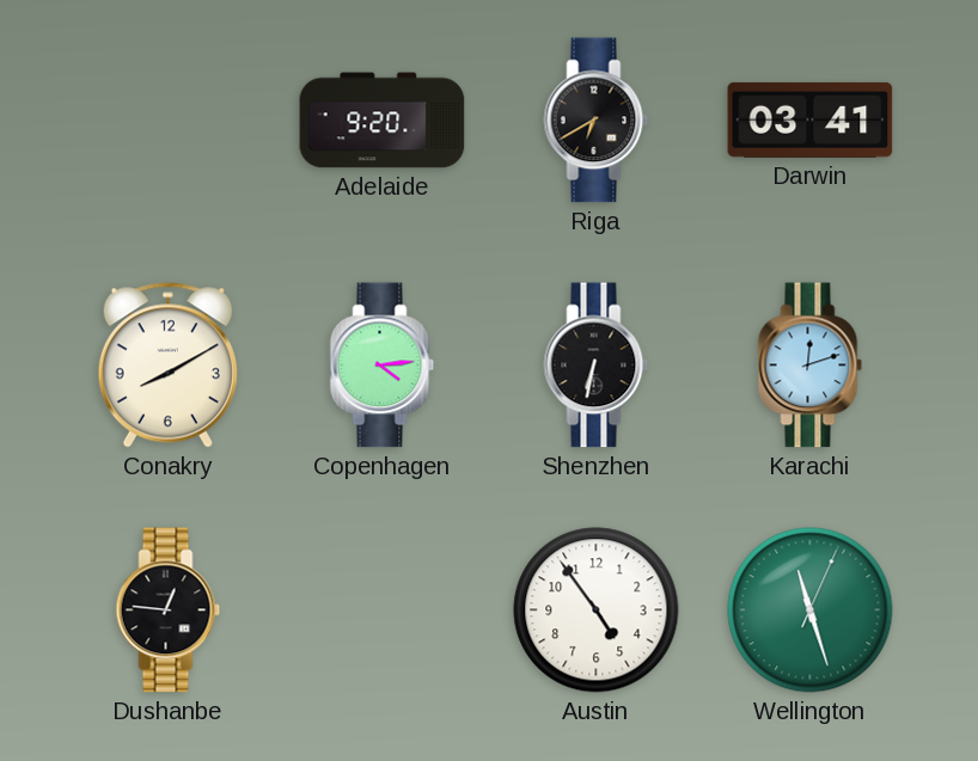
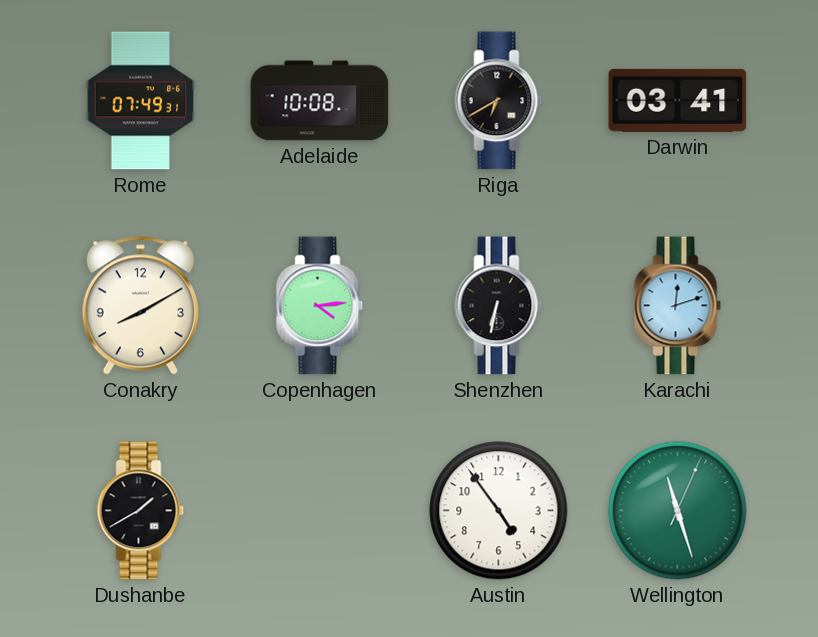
Rome: none -> 07:49 (141, 101)
Adelaide: 9:20 -> 10:08 (320, 101)
Dushanbe: 12:46 -> 1:40 (141, 511)
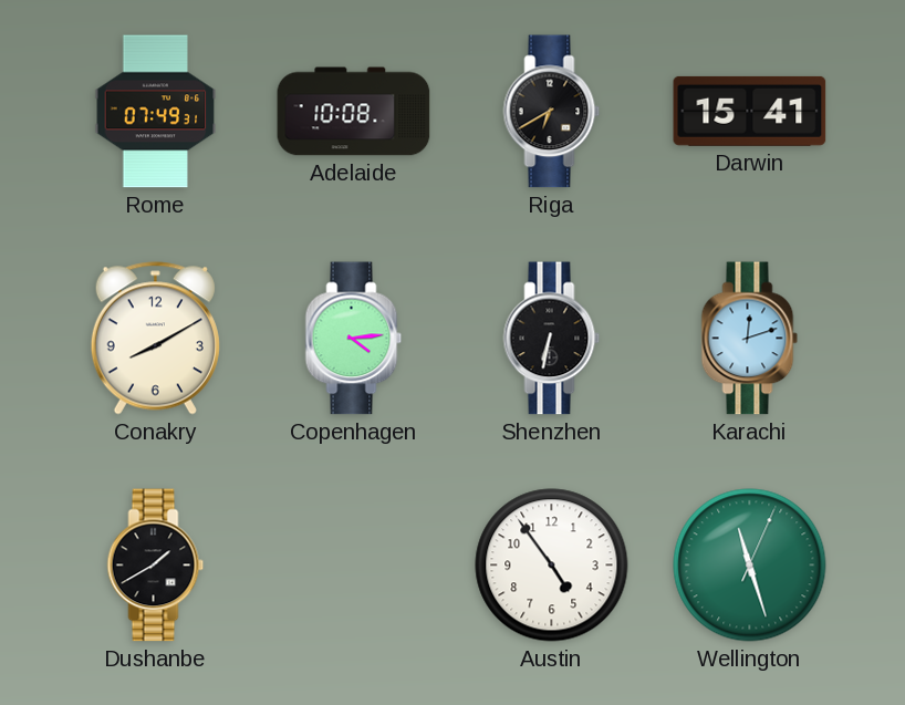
Darwin: 03:41 -> 15:41 (750, 111)
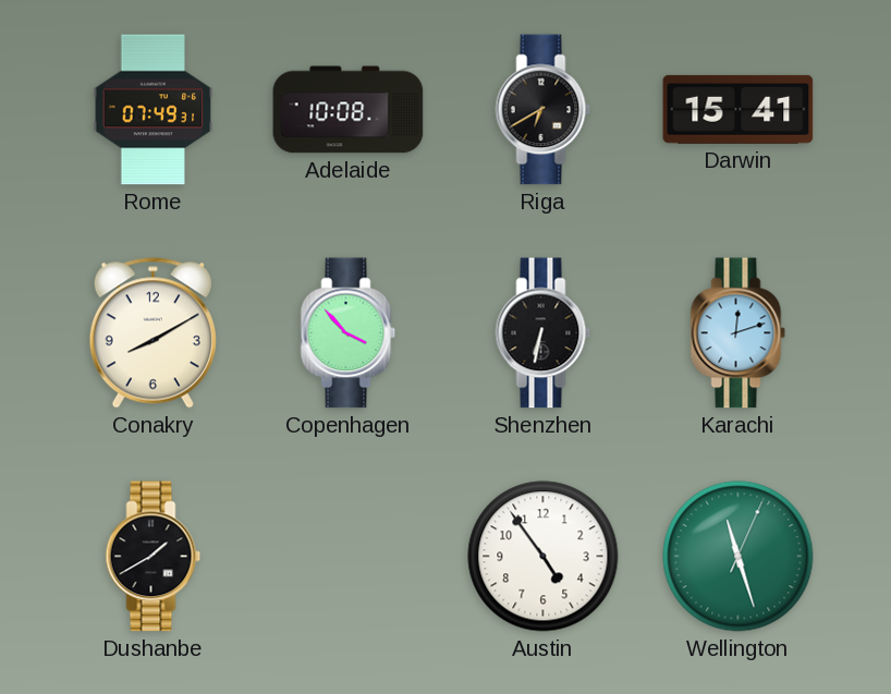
Copenhagen: 4:14 -> 3:53 (349, 333)
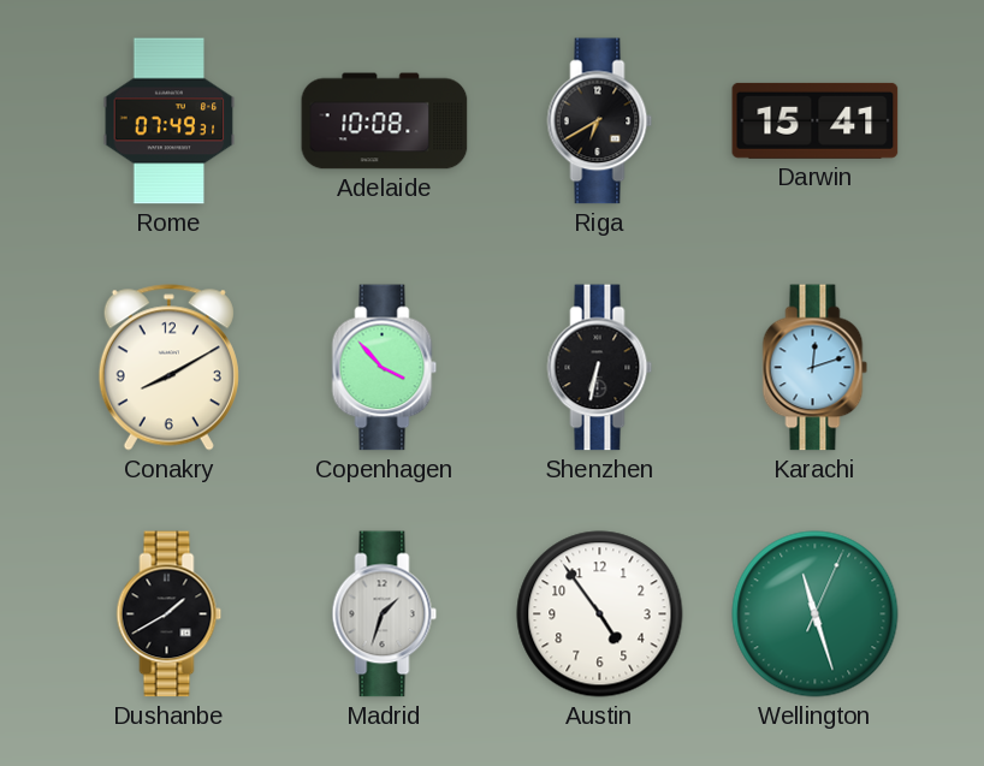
Madrid: none -> 1:33 (385, 614)
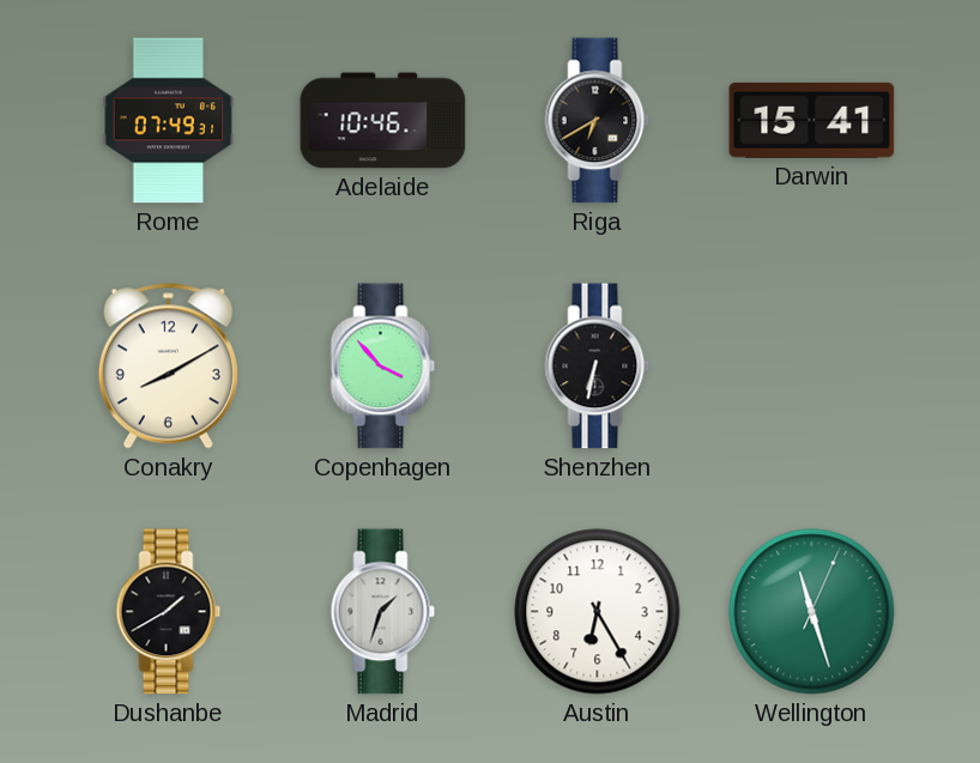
Adelaide: 10:08 -> 10:46 (383, 121)
Karachi: 12:12 -> none (816, 368)
Austin: 4:54 -> 6:25 (598, 612)
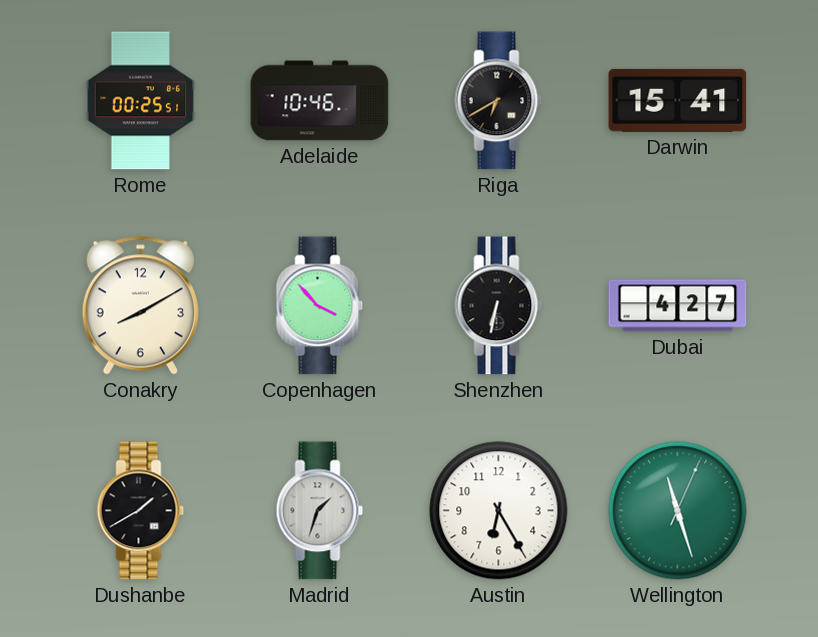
Rome: 07:49 -> 00:25 (141, 101)
Dubai: none -> 4:27 (678, 306)
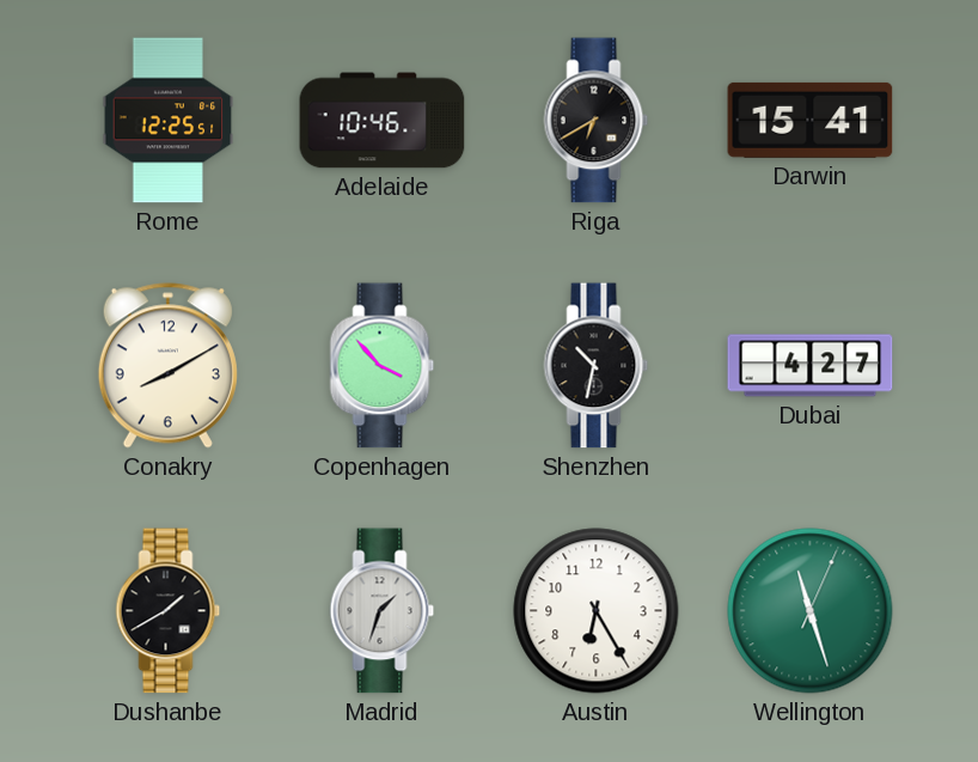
Rome: 00:25 -> 12:25 (169, 121)
Shenzhen: 6:32 -> 10:32 (597, 366)
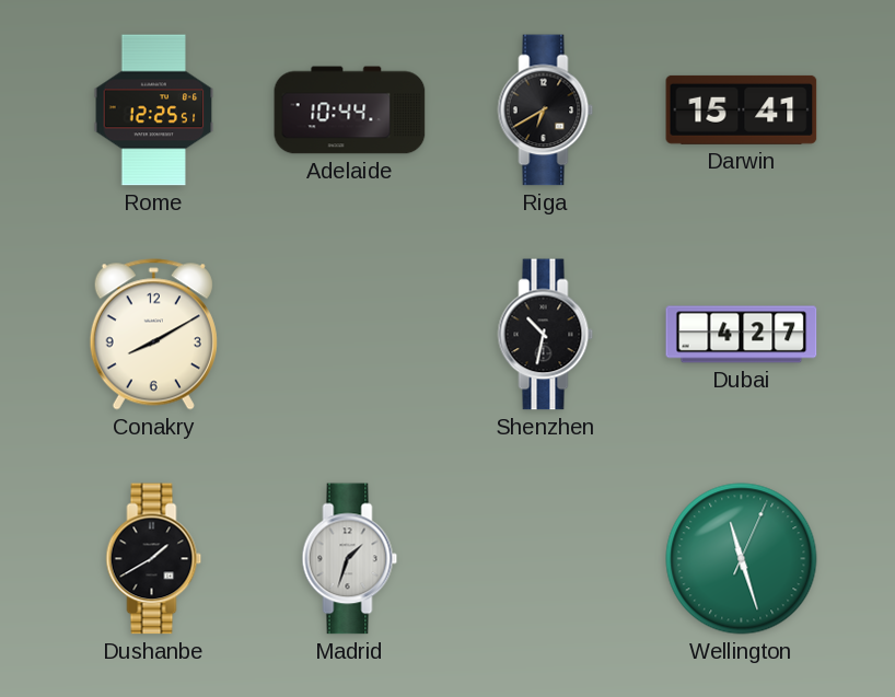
Adelaide: 10:46 -> 10:44 (350, 111)
Copenhagen: 3:53 -> none (383, 366)
Austin: 6:25 -> none (597, 611)
